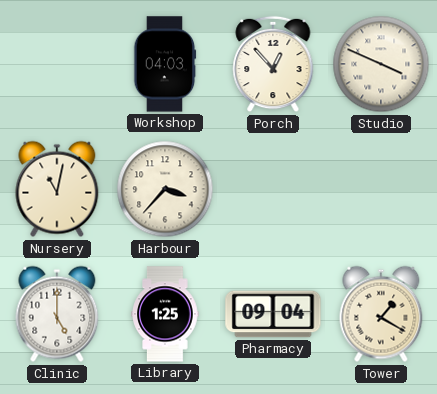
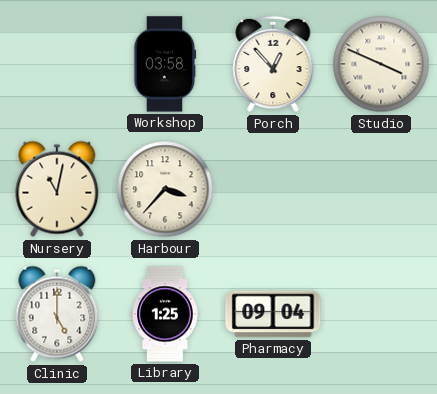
Workshop: 04:03 -> 03:58 (165, 64)
Tower: 1:20 -> none (381, 314)
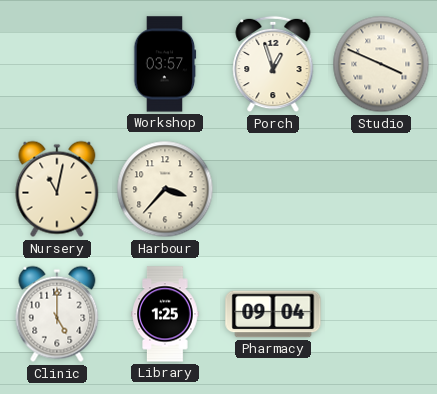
Workshop: 03:58 -> 03:57 (165, 64)
Porch: 12:53 -> 12:57 (273, 64)
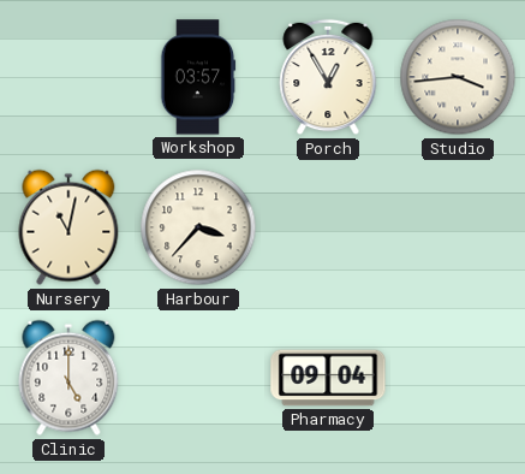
Porch: 12:57 -> 12:55 (328, 77)
Studio: 3:49 -> 3:44 (458, 77)
Library: 1:25 -> none (165, 314)
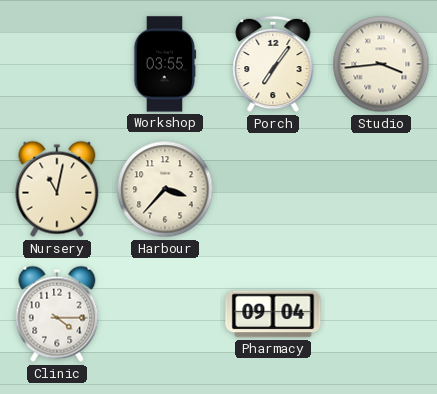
Workshop: 03:57 -> 03:55 (165, 64)
Porch: 12:55 -> 7:06 (273, 64)
Clinic: 5:00 -> 4:15 (57, 314)
